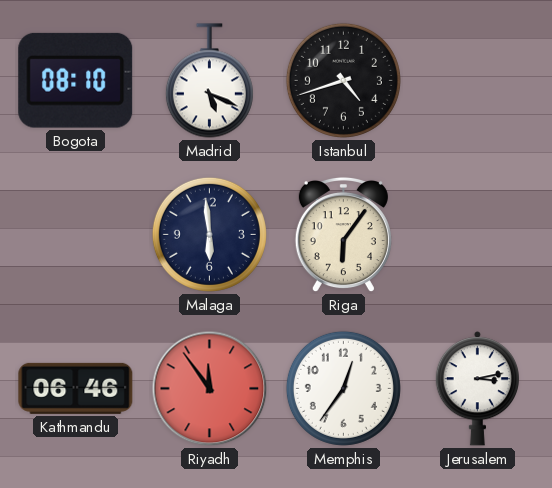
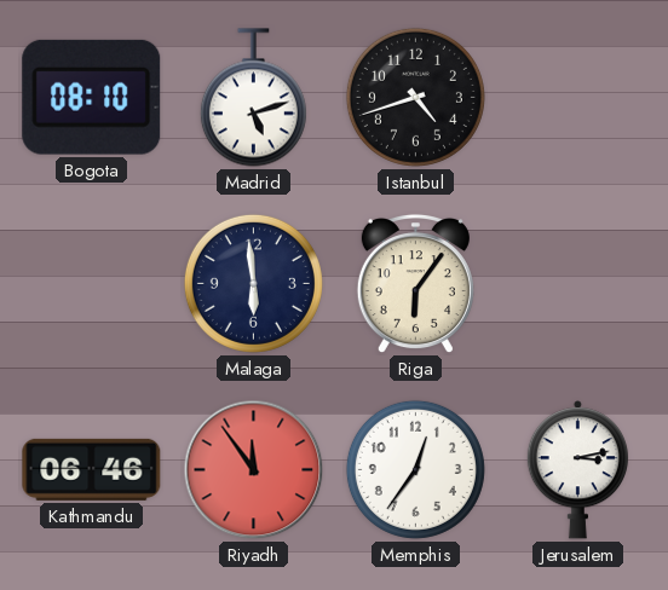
Madrid: 5:19 -> 5:12 (253, 98)
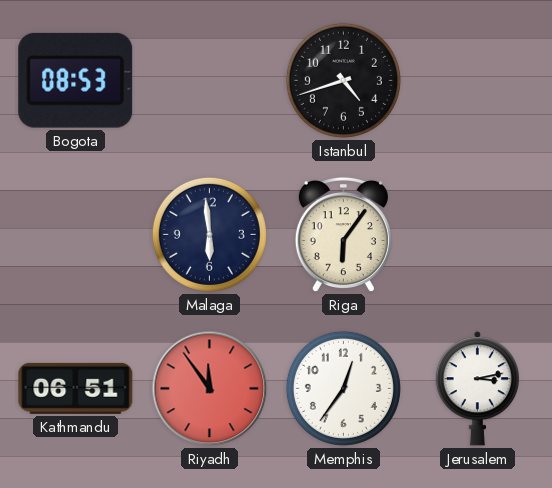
Bogota: 08:10 -> 08:53 (76, 80)
Madrid: 5:12 -> none (253, 98)
Kathmandu: 06:46 -> 06:51 (76, 388)
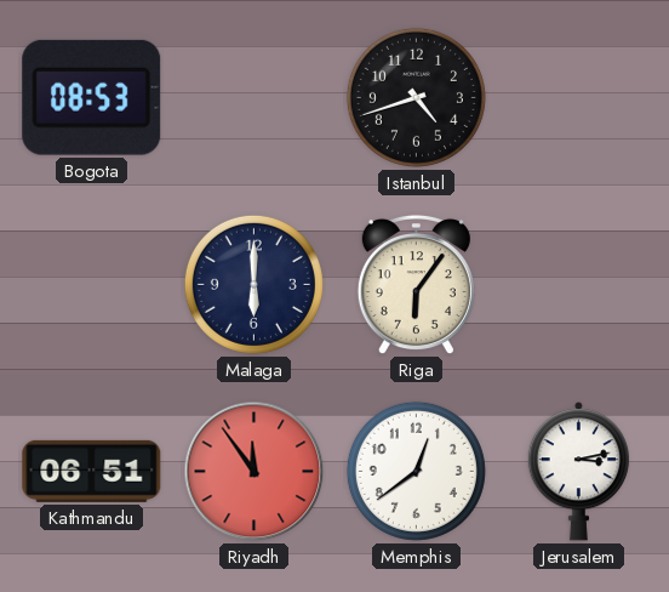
Malaga: 5:59 -> 6:00 (253, 284)
Memphis: 12:36 -> 12:39 (416, 471)
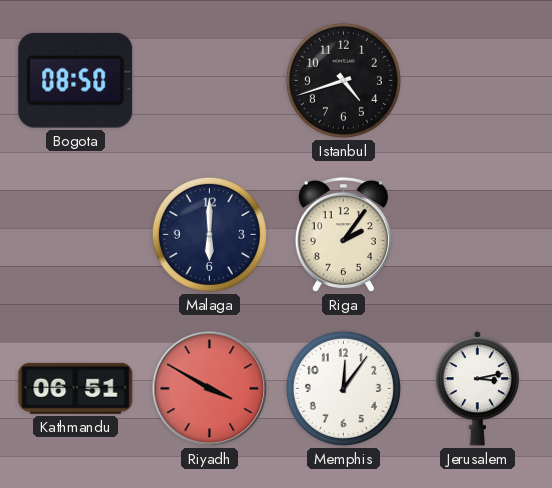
Bogota: 08:53 -> 08:50 (76, 80)
Riga: 6:06 -> 2:06 (343, 235)
Riyadh: 11:54 -> 3:50 (210, 389)
Memphis: 12:39 -> 12:06 (343, 388)
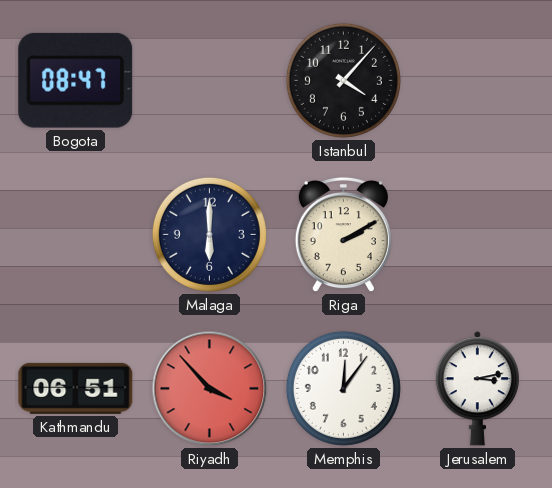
Bogota: 08:50 -> 08:47 (76, 80)
Istanbul: 4:42 -> 4:07 (343, 80)
Riga: 2:06 -> 2:10 (343, 235)
Riyadh: 3:50 -> 3:53 (210, 389)
